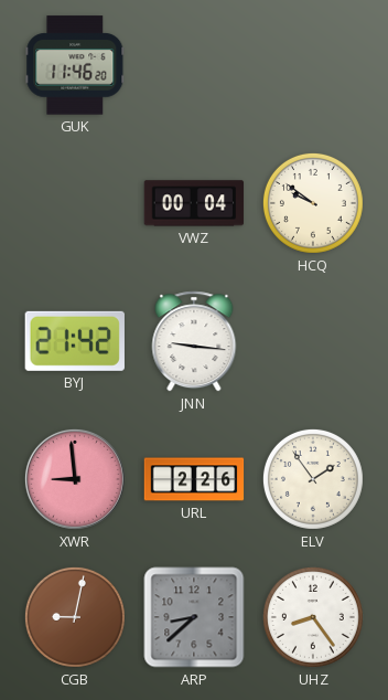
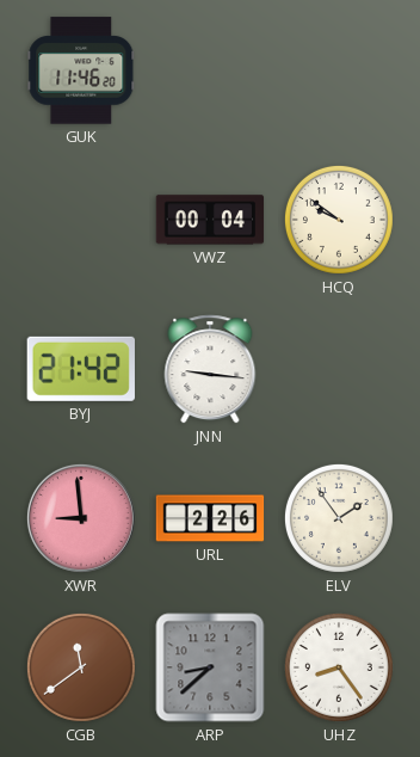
CGB: 9:02 -> 11:39 (81, 667)
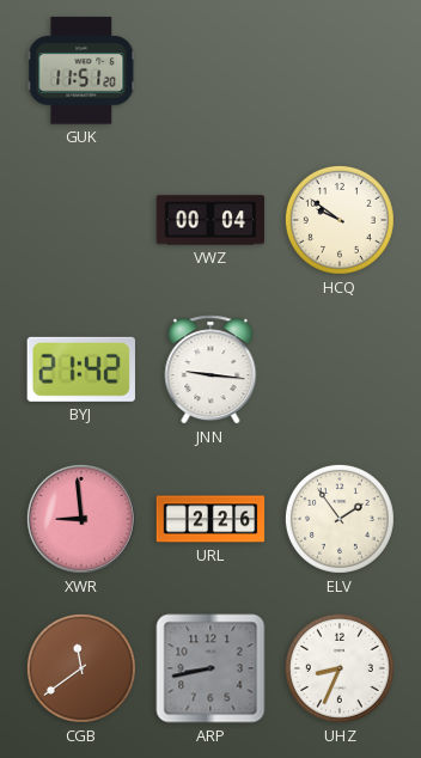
GUK: 11:46 -> 11:51 (81, 71)
ARP: 8:38 -> 8:43 (210, 668)
UHZ: 8:24 -> 8:34 (340, 668)
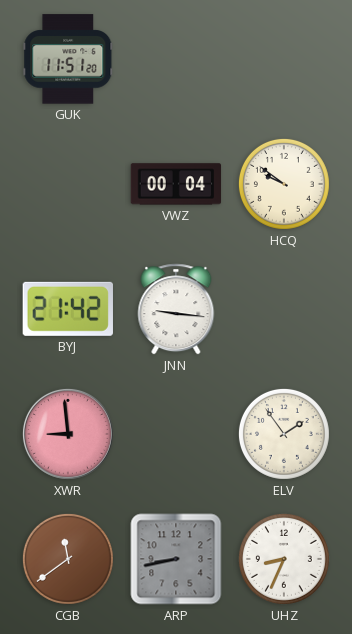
URL: 2:26 -> none (210, 519)
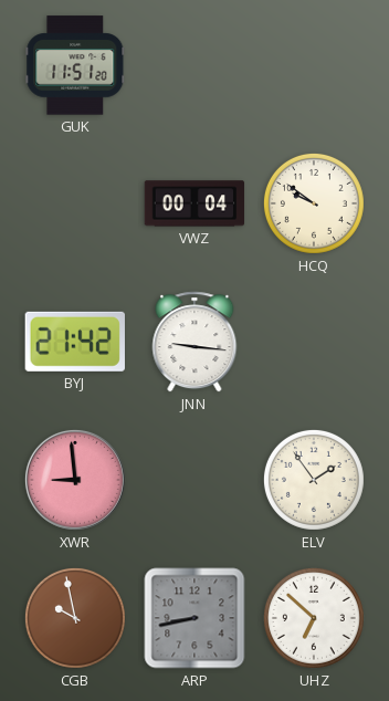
CGB: 11:39 -> 9:58 (75, 618)
UHZ: 8:34 -> 6:52 (314, 618)
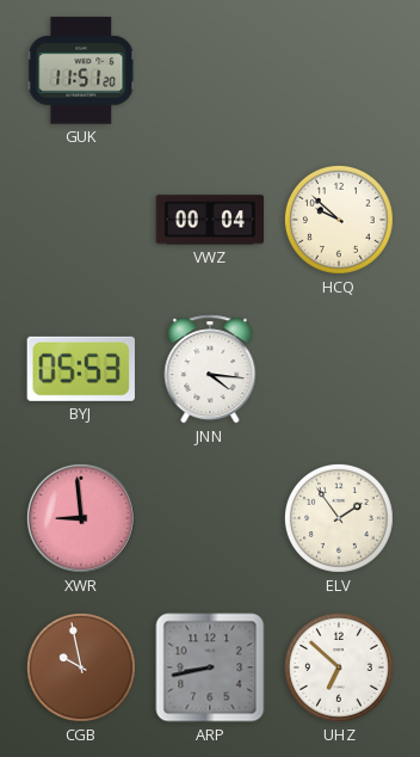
HCQ: 9:51 -> 9:52 (339, 220)
BYJ: 21:42 -> 05:53 (81, 369)
JNN: 9:16 -> 4:16 (210, 369)
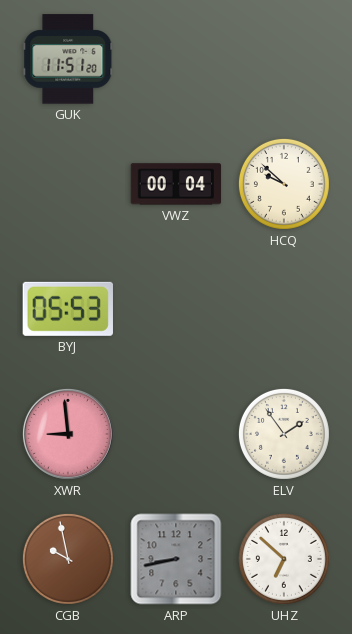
JNN: 4:16 -> none (210, 369)
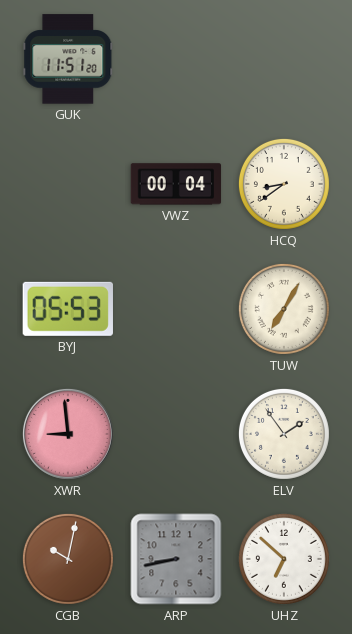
HCQ: 9:52 -> 8:39 (284, 184)
TUW: none -> 7:05 (284, 309)
CGB: 9:58 -> 10:02 (68, 559)
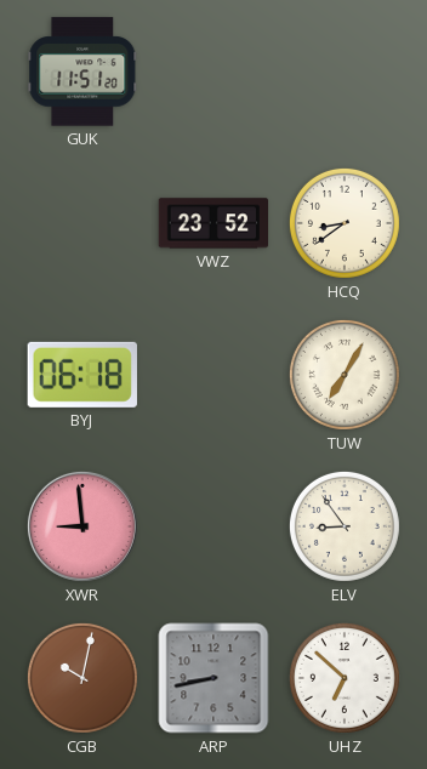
VWZ: 00:04 -> 23:52 (213, 223)
BYJ: 05:53 -> 06:18 (82, 375)
ELV: 1:54 -> 8:54 (345, 526)
